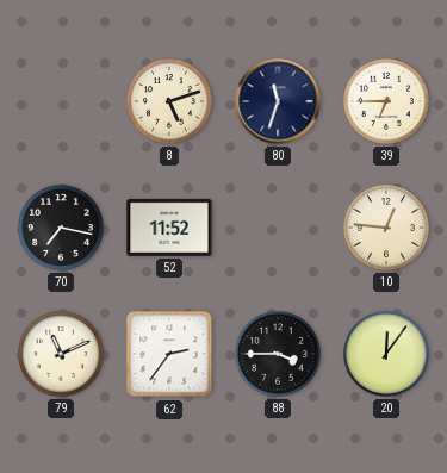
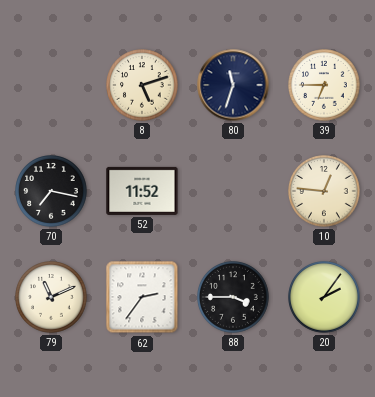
20: 12:06 -> 2:06 (324, 297)
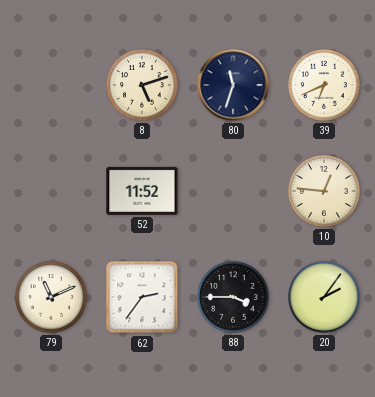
39: 6:45 -> 6:41 (324, 85)
70: 7:17 -> none (51, 191)
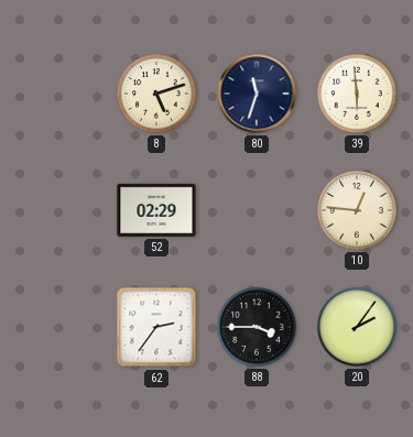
39: 6:41 -> 5:59 (357, 94)
52: 11:52 -> 02:29 (156, 210)
79: 11:11 -> none (51, 297)
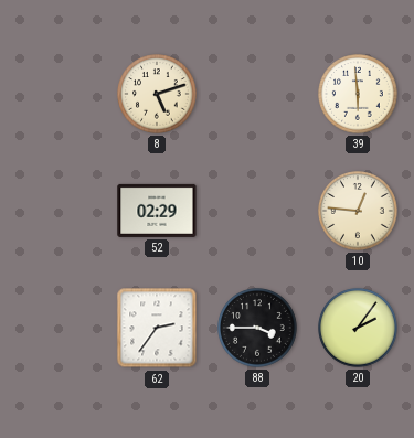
80: 11:33 -> none (257, 94)
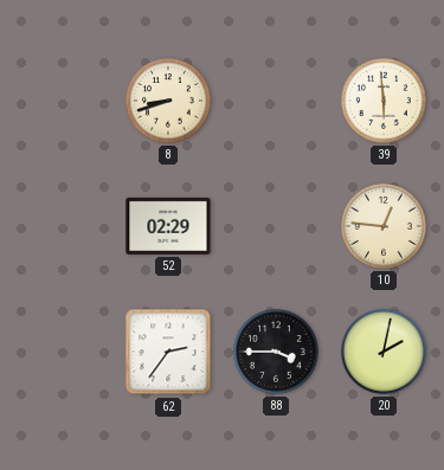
8: 5:12 -> 8:42 (168, 101)
20: 2:06 -> 2:02 (384, 352)
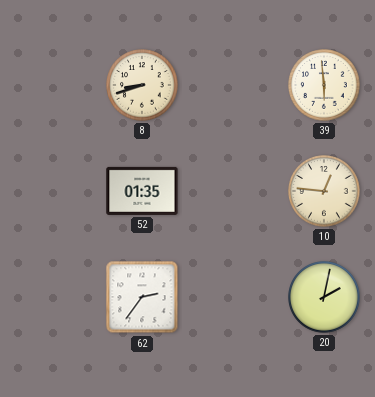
52: 02:29 -> 01:35 (142, 191)
88: 3:45 -> none (276, 352)
